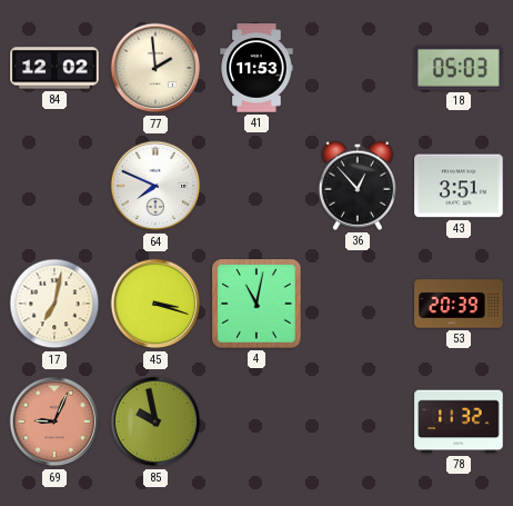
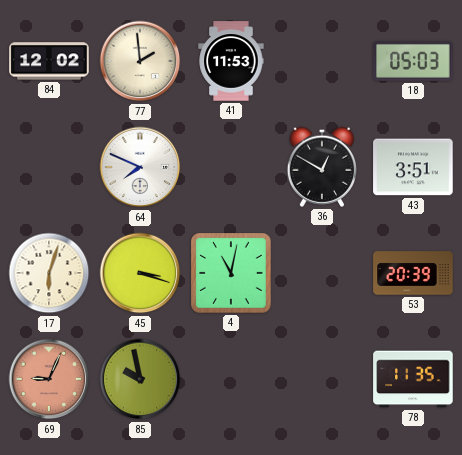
36: 12:53 -> 12:50 (321, 167)
17: 7:02 -> 6:03 (49, 273)
78: 11:32 -> 11:35 (413, 379)
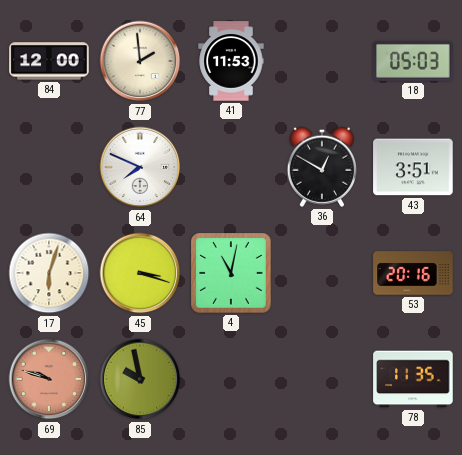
84: 12:02 -> 12:00 (49, 61)
53: 20:39 -> 20:16 (413, 273)
69: 9:04 -> 9:48 (49, 379)
